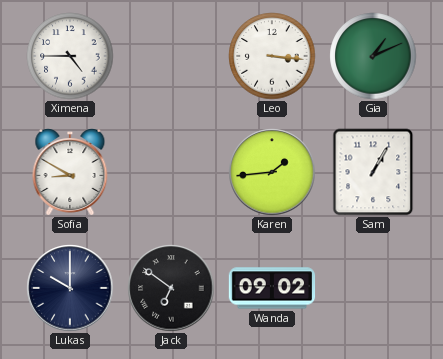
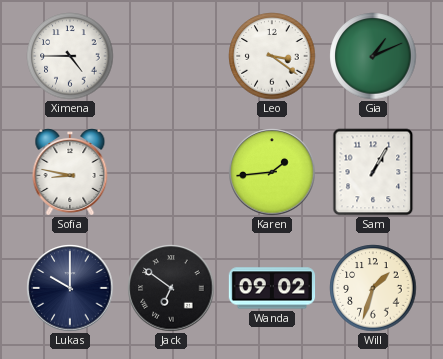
Leo: 3:16 -> 3:21 (272, 56)
Sofia: 8:50 -> 8:47 (70, 173)
Will: none -> 1:33 (373, 288)
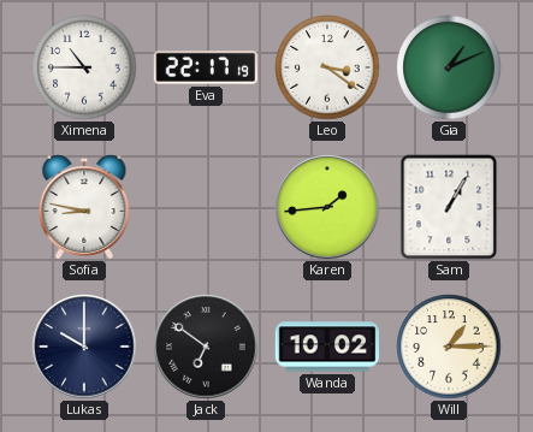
Ximena: 4:45 -> 10:45 (84, 67)
Eva: none -> 22:17 (205, 69)
Wanda: 09:02 -> 10:02 (327, 347)
Will: 1:33 -> 1:15 (449, 347)
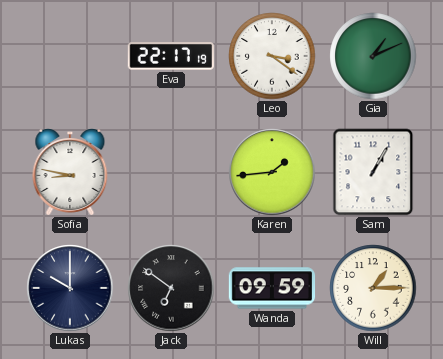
Ximena: 10:45 -> none (84, 67)
Wanda: 10:02 -> 09:59 (272, 288)
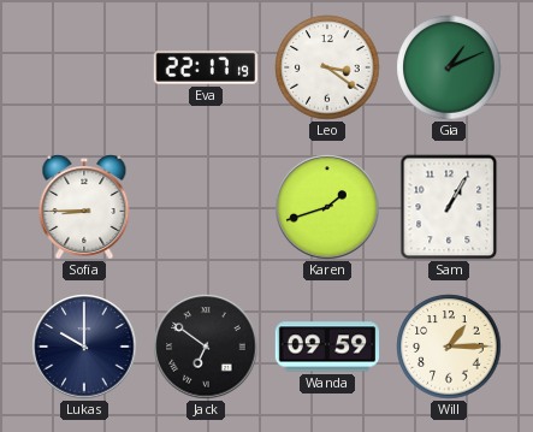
Sofia: 8:47 -> 8:45 (84, 208)
Karen: 1:44 -> 1:42 (327, 207)
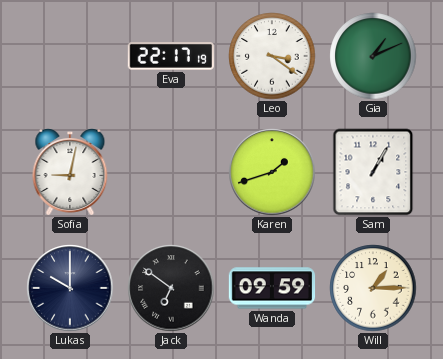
Sofia: 8:45 -> 9:02 (70, 173)
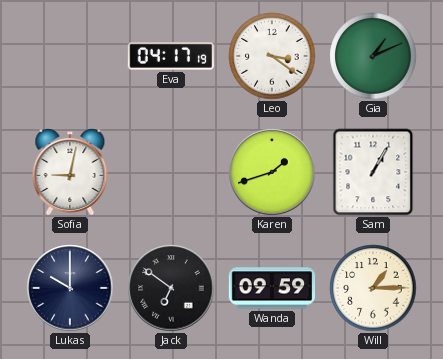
Eva: 22:17 -> 04:17 (170, 57)
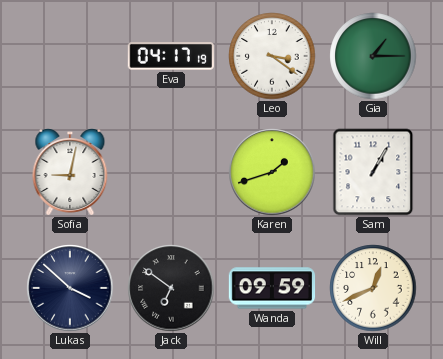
Gia: 1:11 -> 1:15 (373, 56)
Lukas: 10:00 -> 3:52 (70, 288)
Will: 1:15 -> 12:41 (373, 288)
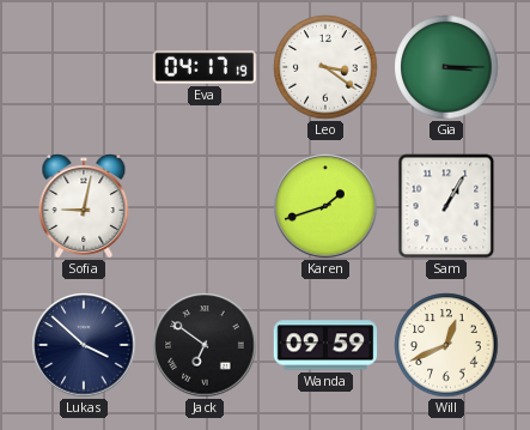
Gia: 1:15 -> 3:15 (446, 67)
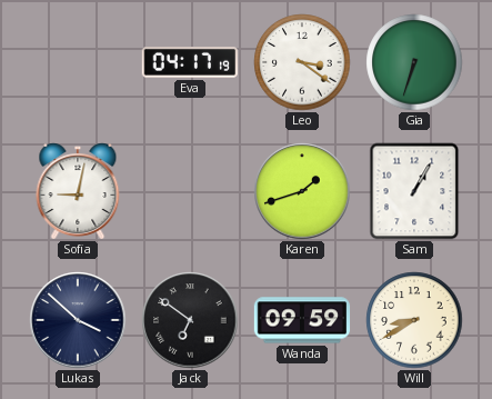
Gia: 3:15 -> 6:33 (414, 62)
Will: 12:41 -> 8:40 (414, 320)
